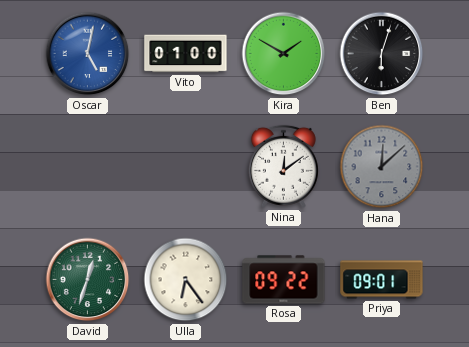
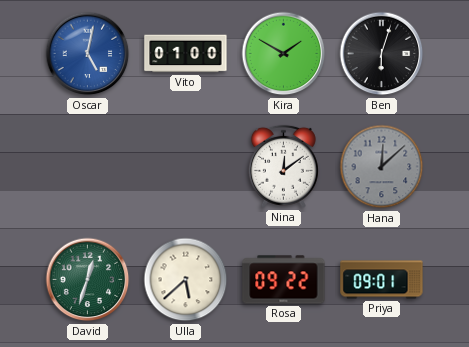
Ulla: 6:24 -> 5:38 (186, 280)
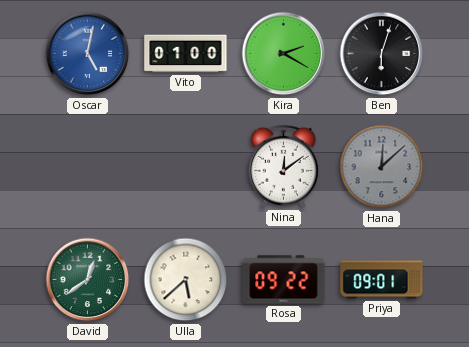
Kira: 1:50 -> 2:20 (284, 54)
David: 12:33 -> 12:39 (88, 280)
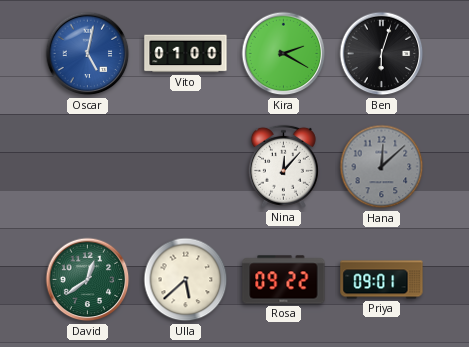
Nina: 12:09 -> 12:07 (283, 166)
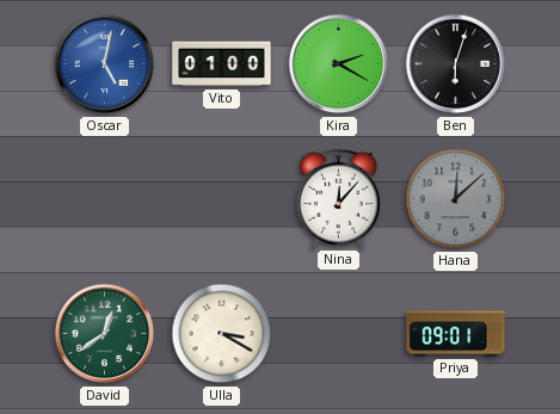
Ulla: 5:38 -> 3:20 (222, 334)
Rosa: 09:22 -> none (284, 280)
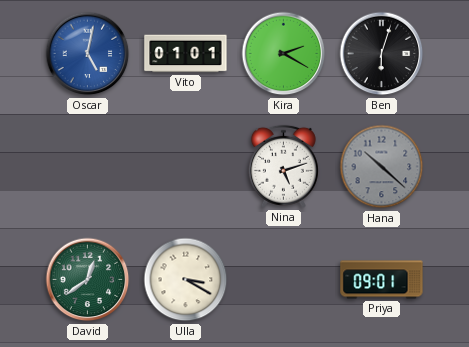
Vito: 01:00 -> 01:01 (186, 54)
Nina: 12:07 -> 5:12 (283, 166)
Hana: 12:08 -> 10:22 (382, 167)
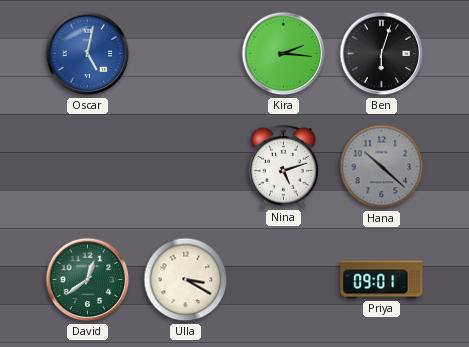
Vito: 01:01 -> none (186, 54)
Kira: 2:20 -> 2:16 (284, 54)
